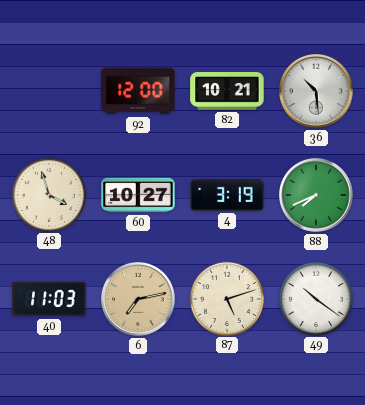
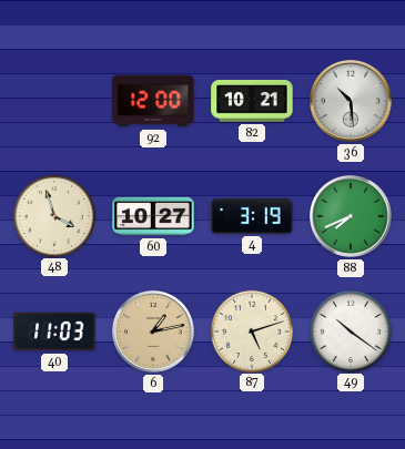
6: 7:13 -> 1:13 (154, 333)
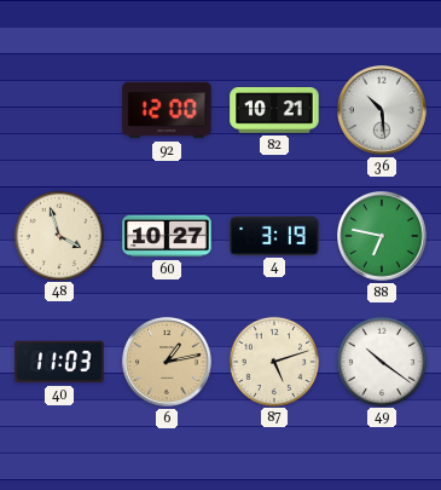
88: 7:41 -> 6:47 (383, 237)
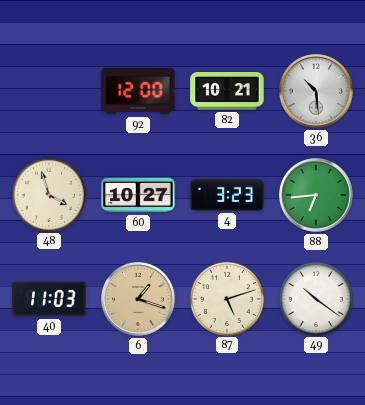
4: 3:19 -> 3:23 (227, 195)
88: 6:47 -> 6:44 (317, 196)
6: 1:13 -> 1:18 (139, 300)
